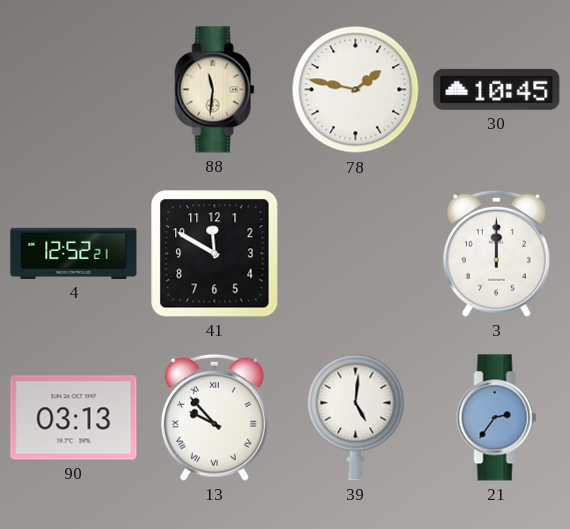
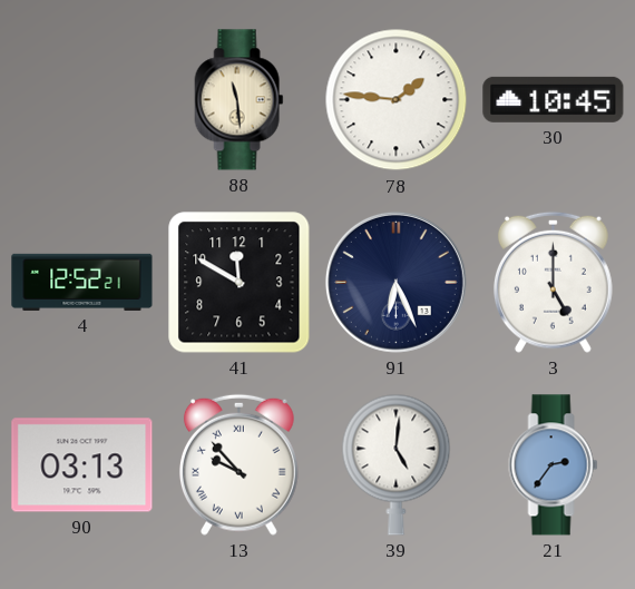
88: 11:31 -> 11:29 (240, 100)
78: 1:47 -> 1:46 (397, 100)
91: none -> 6:26 (395, 282)
3: 12:00 -> 5:00 (553, 282)
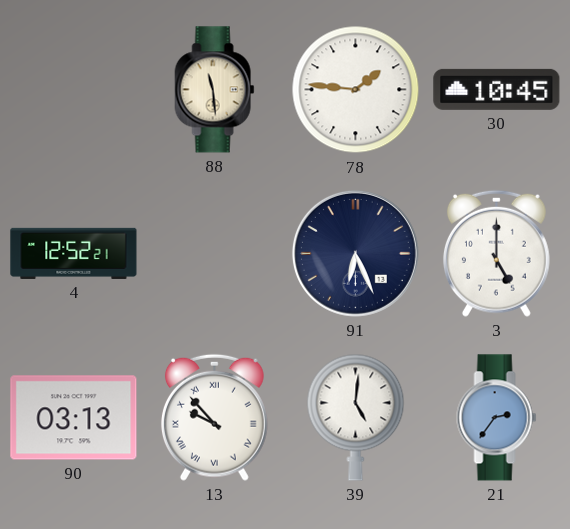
41: 11:50 -> none (240, 283)
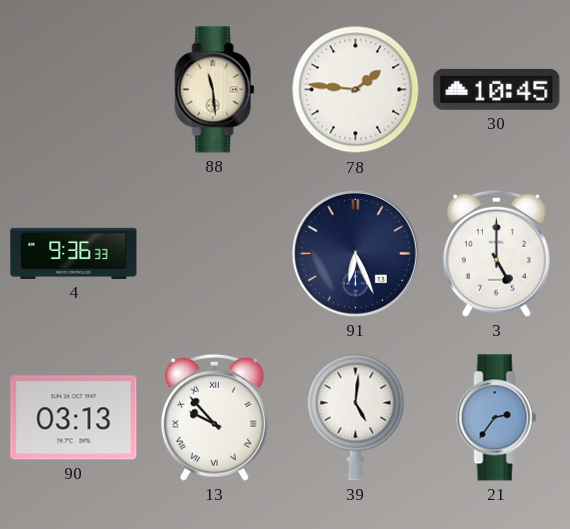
4: 12:52 -> 9:36 (74, 253)
